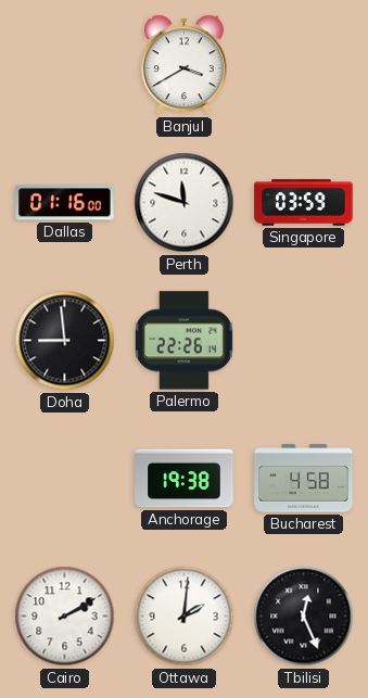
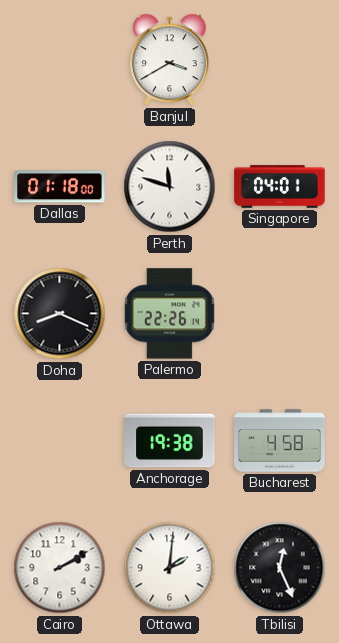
Dallas: 01:16 -> 01:18 (60, 187)
Singapore: 03:59 -> 04:01 (280, 187)
Doha: 8:59 -> 8:19 (60, 314)
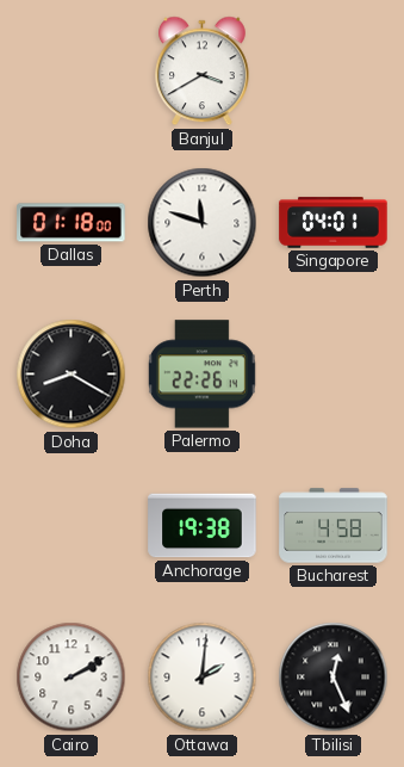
Doha: 8:19 -> 8:20 (72, 375)
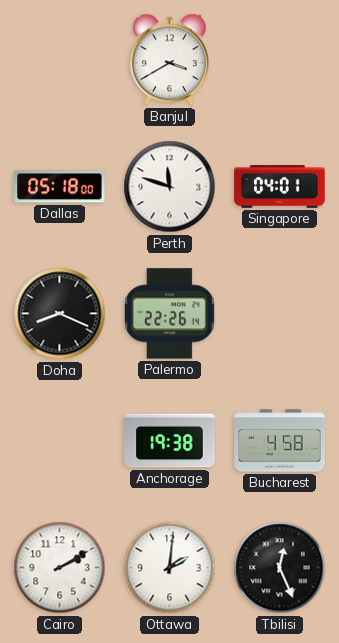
Dallas: 01:18 -> 05:18 (60, 187)
Doha: 8:20 -> 8:19 (60, 314)
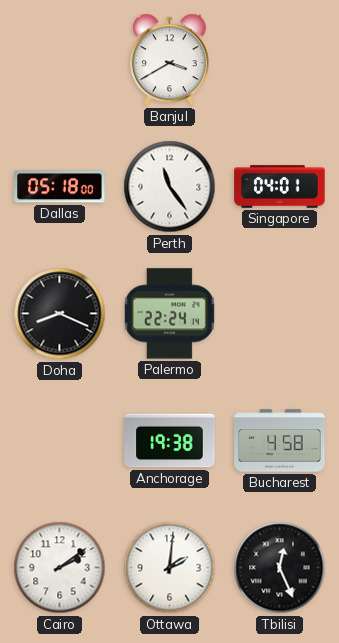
Perth: 11:48 -> 11:24 (170, 187)
Palermo: 22:26 -> 22:24 (169, 314)
Cairo: 2:10 -> 2:09 (60, 568)
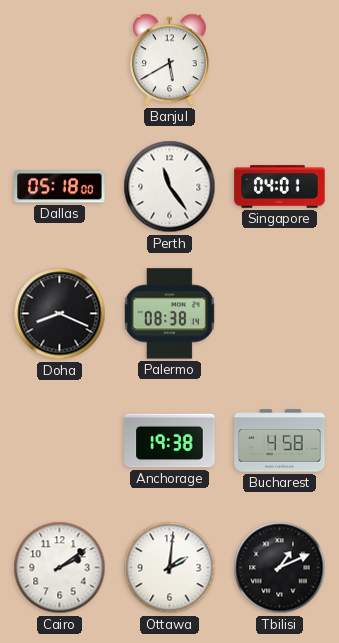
Banjul: 3:40 -> 5:40 (170, 60)
Palermo: 22:24 -> 08:38 (169, 314)
Tbilisi: 12:26 -> 1:11 (280, 568)
